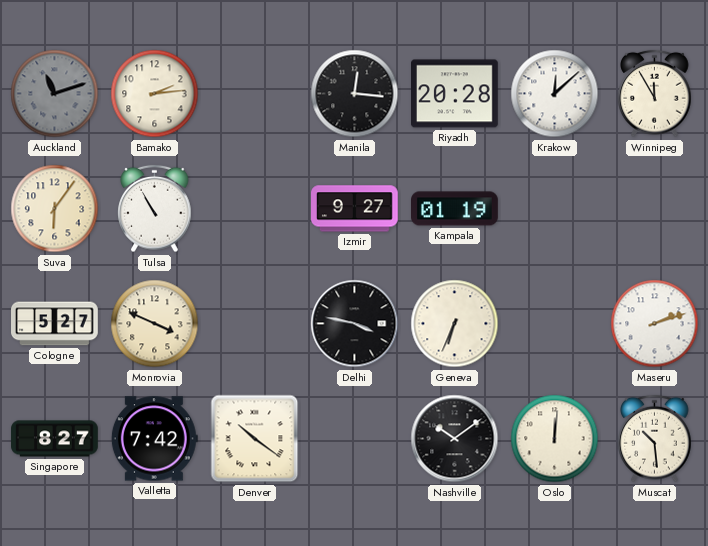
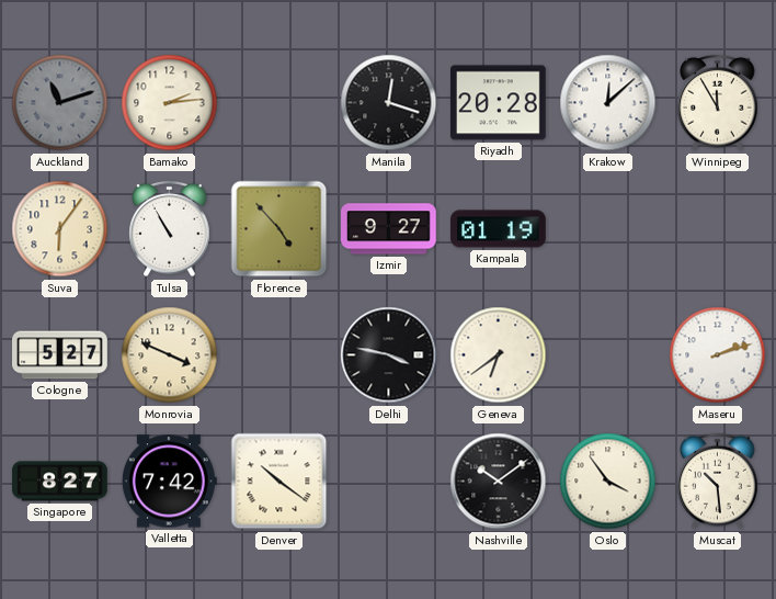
Manila: 12:16 -> 12:18 (389, 103)
Florence: none -> 4:53 (279, 229)
Geneva: 6:34 -> 6:39 (499, 355)
Oslo: 12:01 -> 3:54 (608, 482)
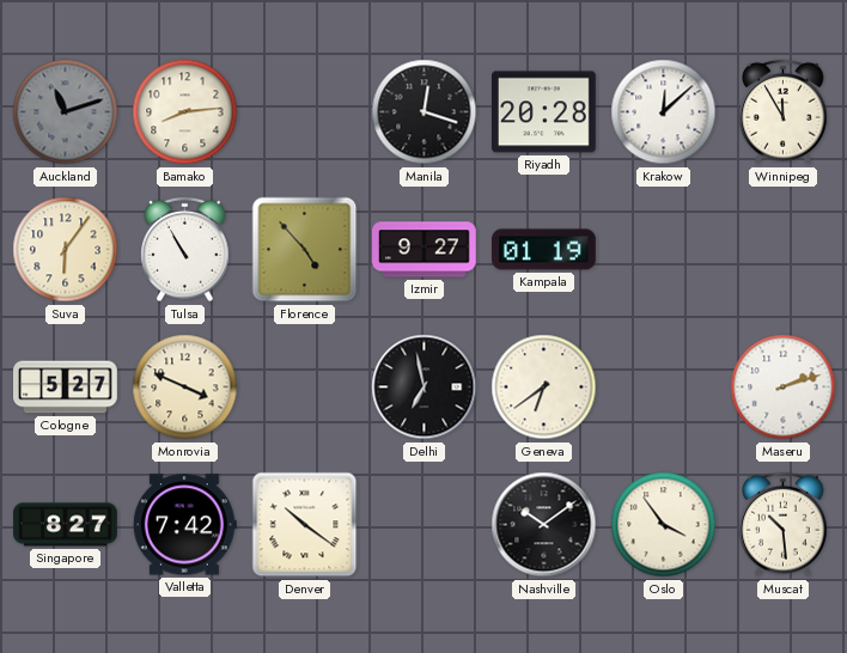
Bamako: 2:14 -> 8:14 (185, 112)
Delhi: 3:47 -> 6:58 (425, 387)
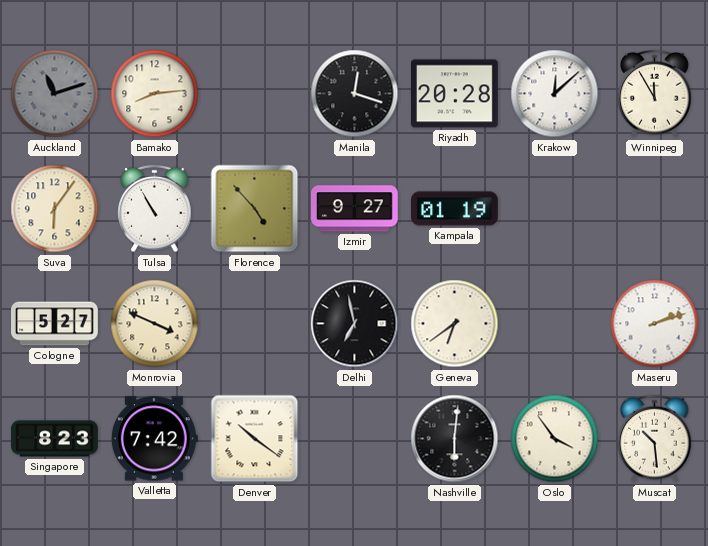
Singapore: 8:27 -> 8:23 (55, 439)
Nashville: 10:09 -> 6:01 (455, 439)
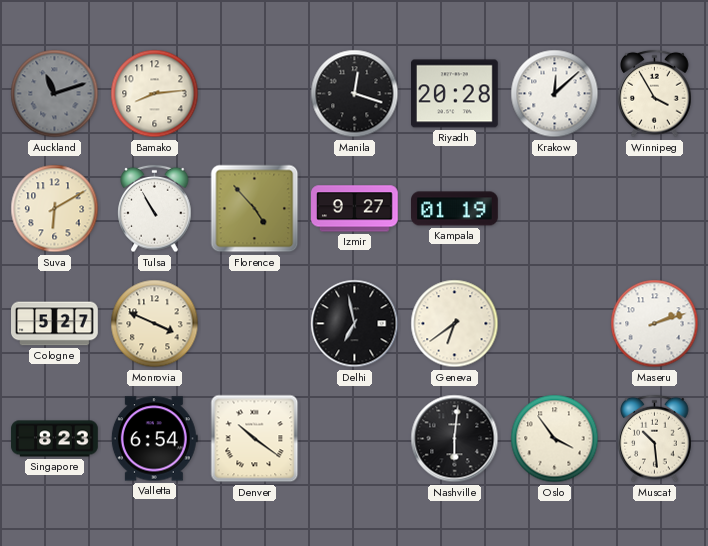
Winnipeg: 11:55 -> 3:55 (655, 94)
Suva: 6:06 -> 6:10 (55, 209)
Valletta: 7:42 -> 6:54 (154, 439)
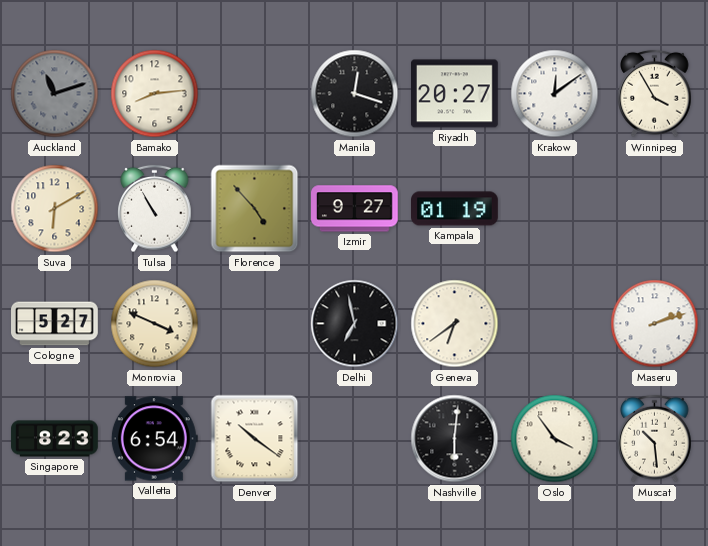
Riyadh: 20:28 -> 20:27 (455, 94)
Krakow: 12:08 -> 12:09 (555, 94)
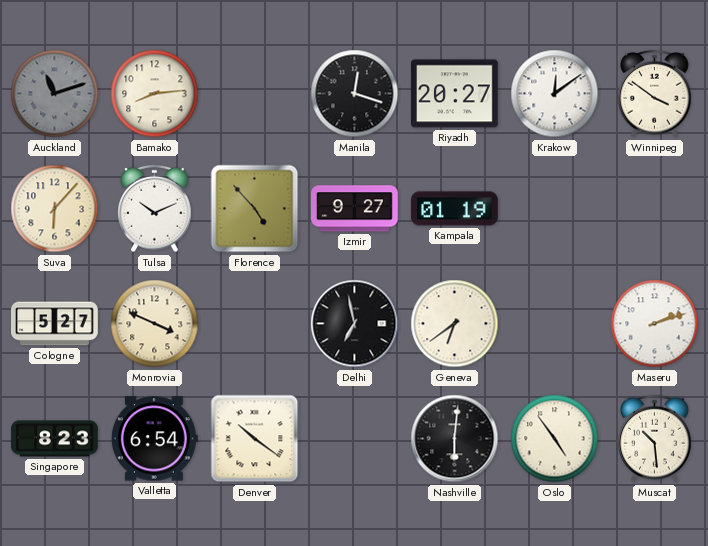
Winnipeg: 3:55 -> 3:51 (655, 94)
Suva: 6:10 -> 6:07 (55, 209)
Tulsa: 10:55 -> 10:11 (155, 209)
Oslo: 3:54 -> 4:54 (555, 439)
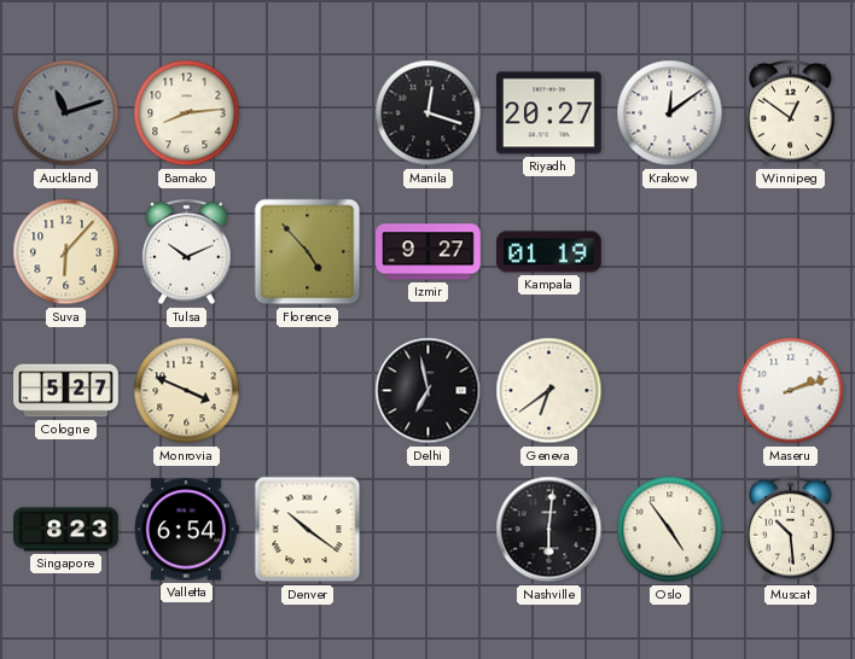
Winnipeg: 3:51 -> 12:51 (791, 113)
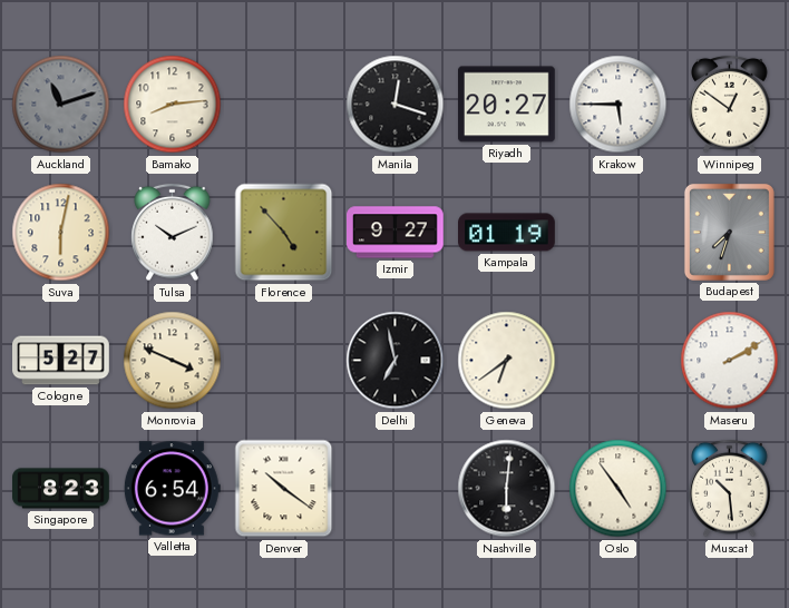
Krakow: 12:09 -> 5:45 (618, 105)
Suva: 6:07 -> 6:02 (61, 233)
Budapest: none -> 7:33 (729, 232)
Maseru: 2:12 -> 2:10 (730, 361)
